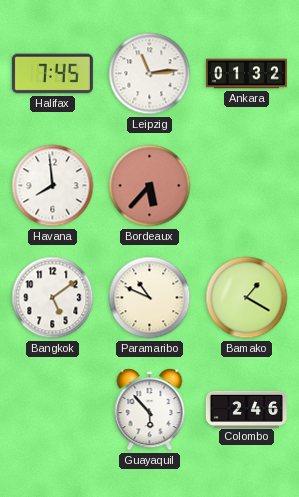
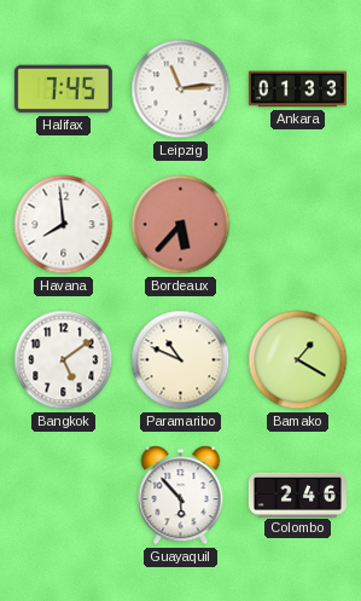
Ankara: 01:32 -> 01:33 (297, 89)
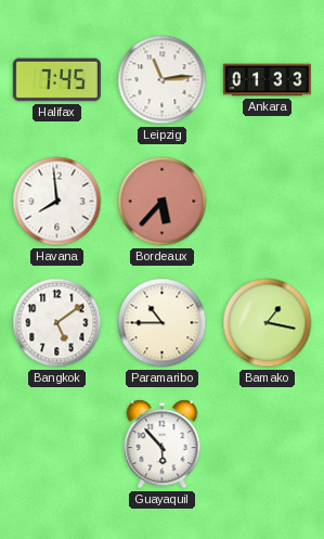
Paramaribo: 10:49 -> 10:45 (163, 323)
Bamako: 1:20 -> 1:17 (268, 323)
Colombo: 2:46 -> none (297, 495)
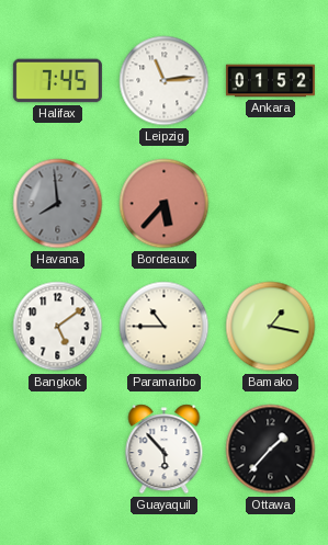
Ankara: 01:33 -> 01:52 (270, 81)
Havana dial: white -> grey (58, 204)
Ottawa: none -> 1:37 (271, 450)
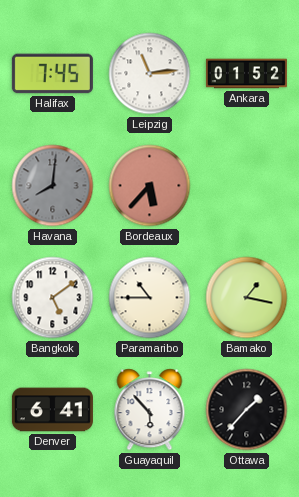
Havana: 7:59 -> 8:01 (53, 186)
Denver: none -> 6:41 (52, 410)
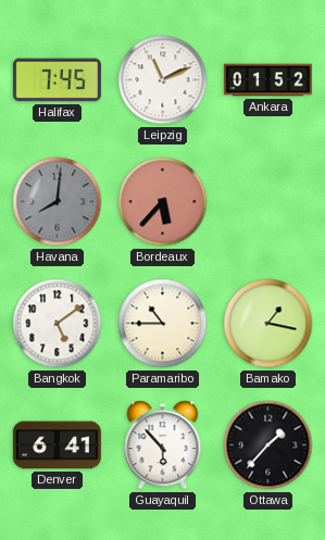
Leipzig: 11:14 -> 11:11 (163, 80)
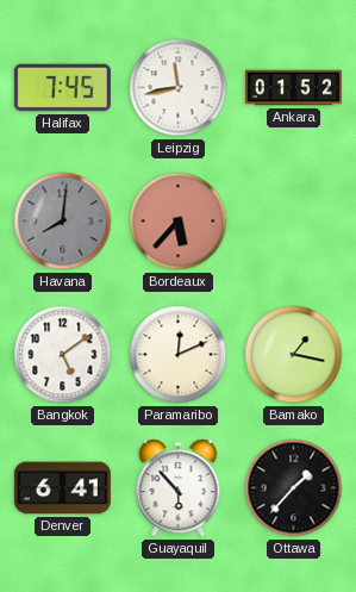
Leipzig: 11:11 -> 11:43 (179, 88)
Paramaribo: 10:45 -> 12:11 (179, 355)
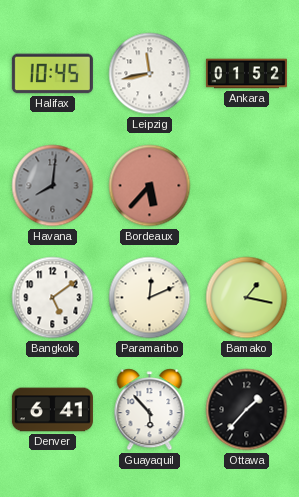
Halifax: 7:45 -> 10:45 (52, 74)
